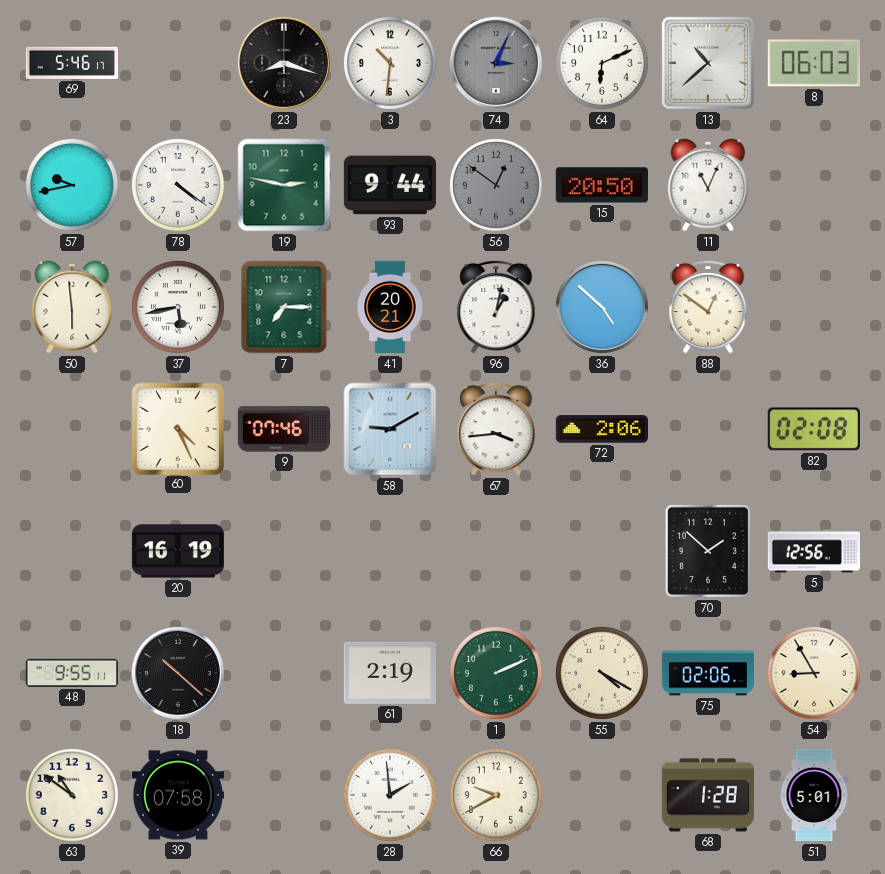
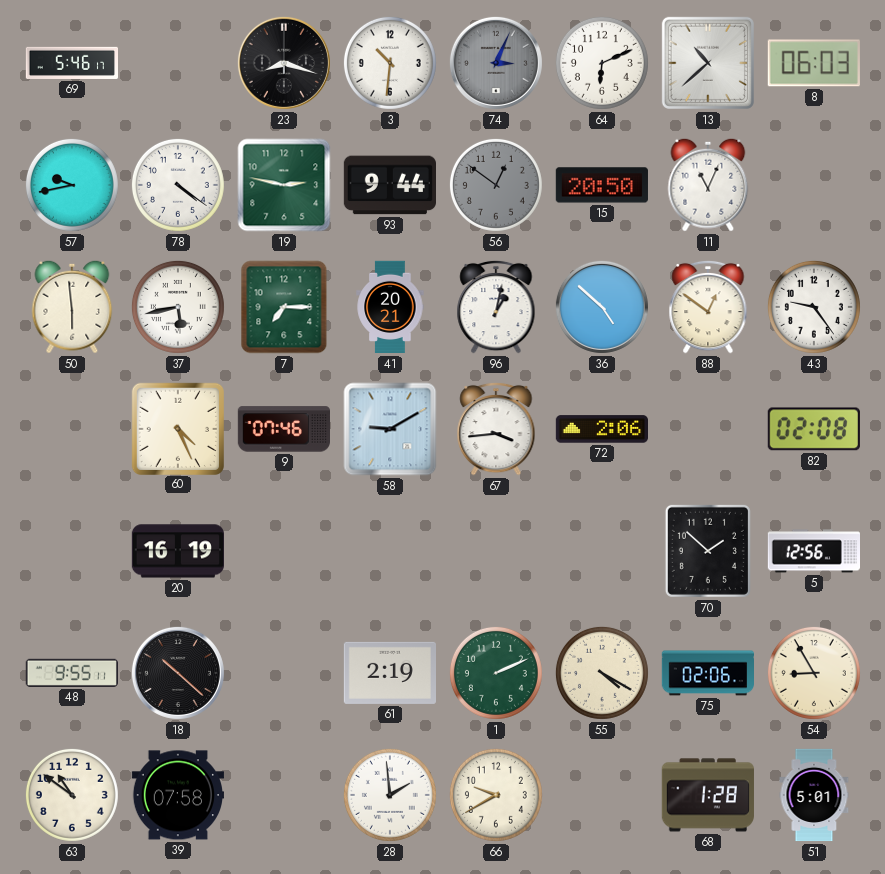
43: none -> 9:24 (814, 307)
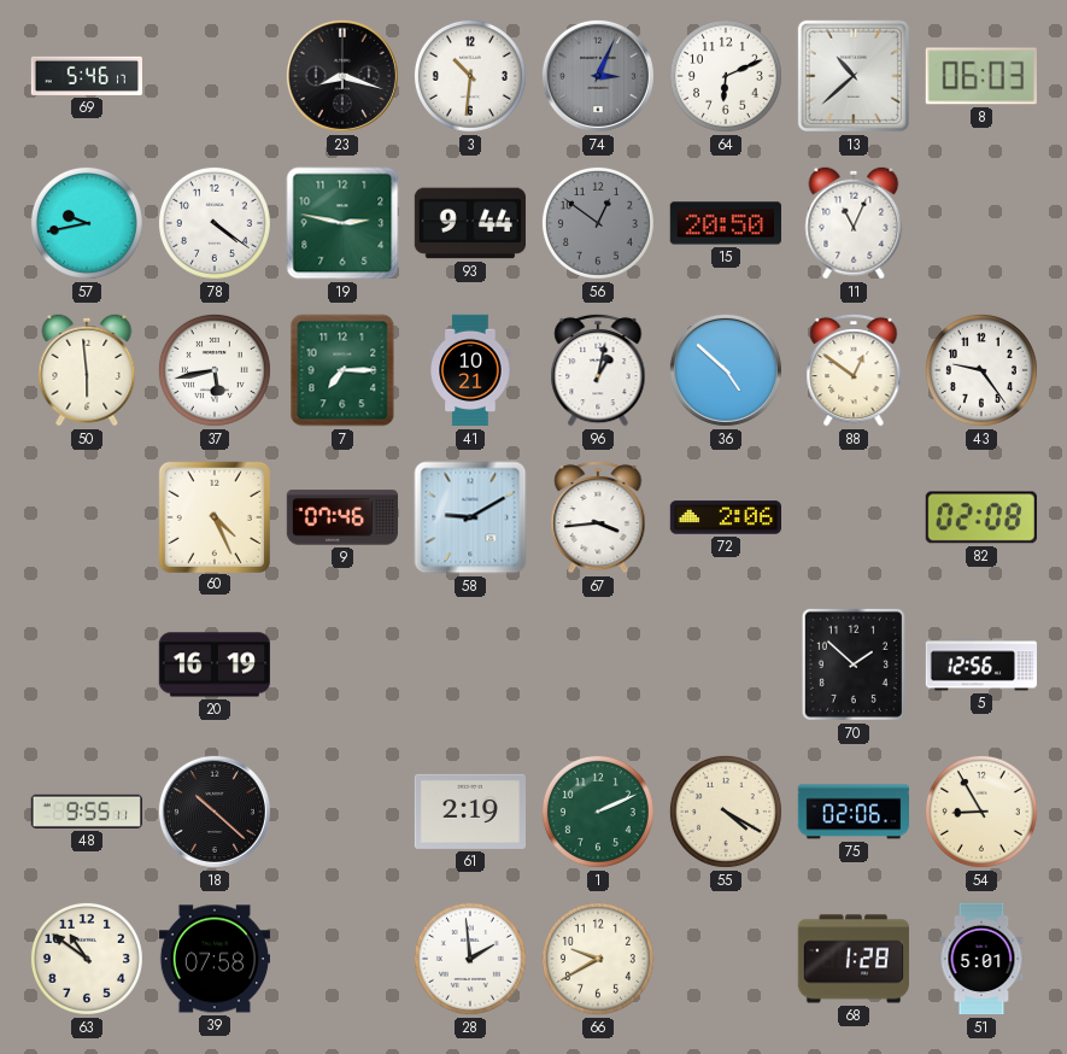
41: 20:21 -> 10:21 (470, 370)
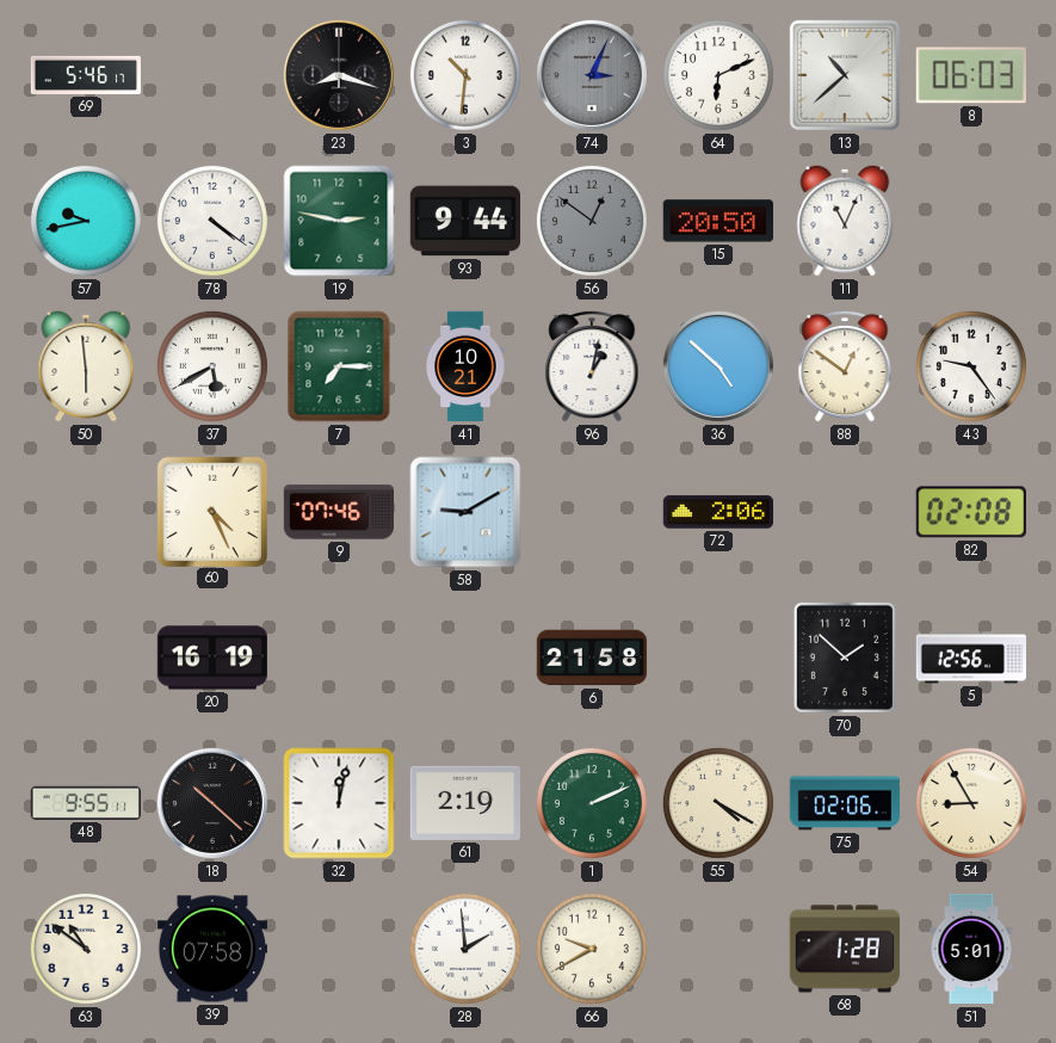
37: 5:43 -> 5:40 (212, 366)
67: 3:44 -> none (598, 517)
6: none -> 21:58 (592, 658)
32: none -> 12:02 (339, 803)
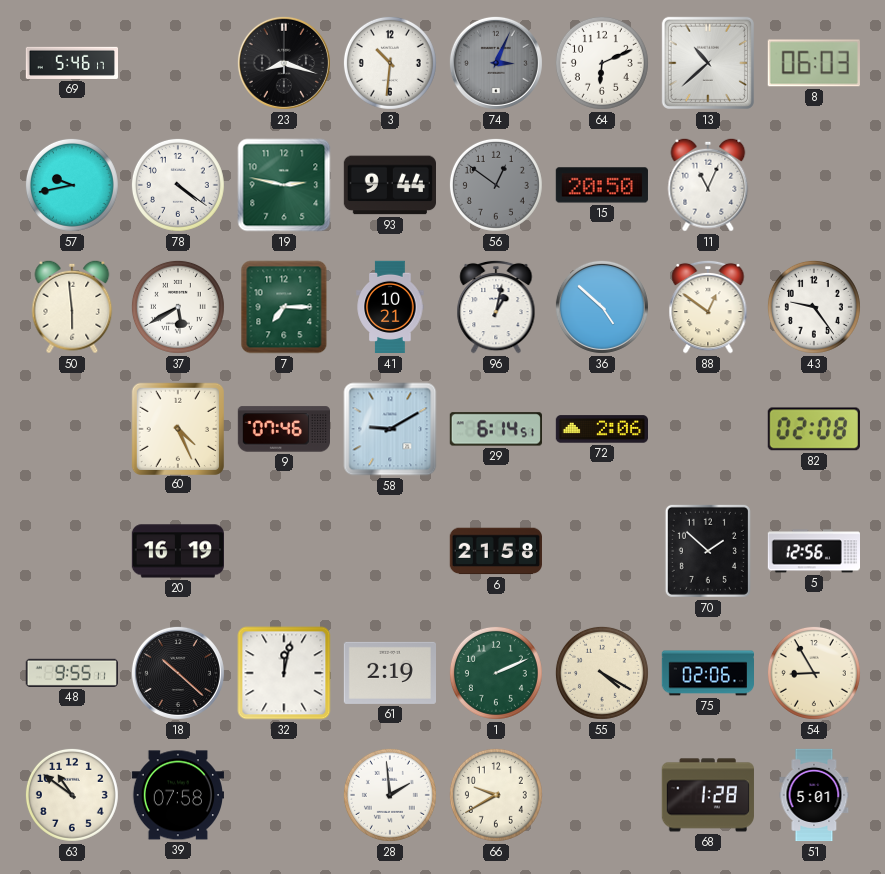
29: none -> 6:14 (496, 429)
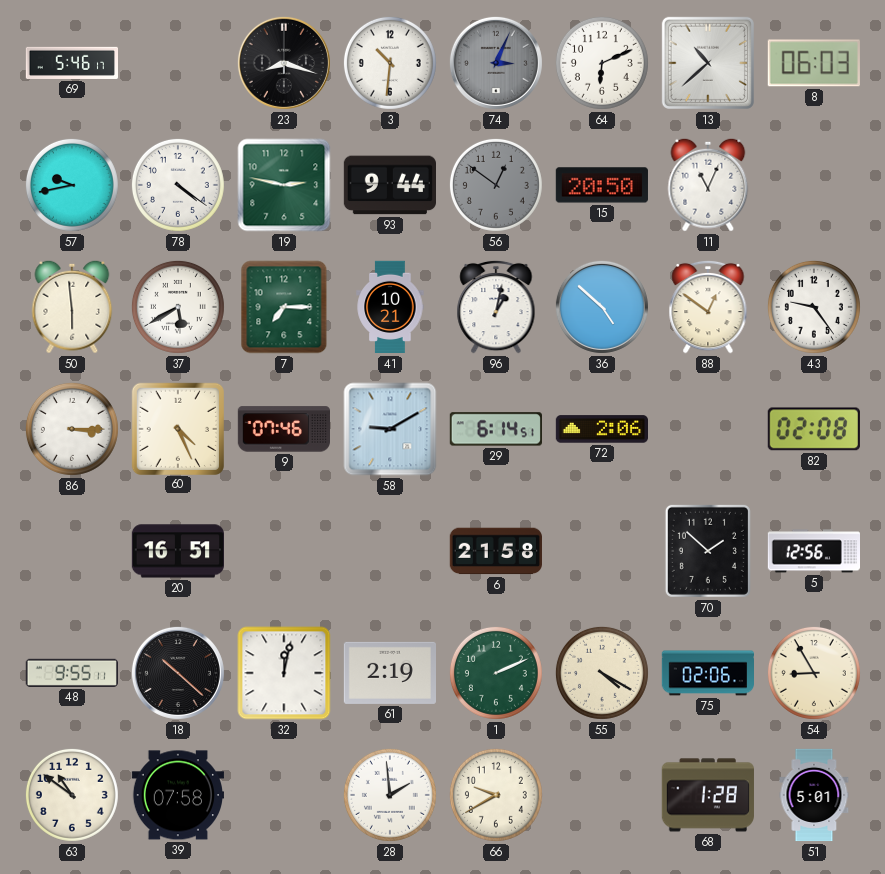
86: none -> 3:15 (72, 429)
20: 16:19 -> 16:51 (177, 551)
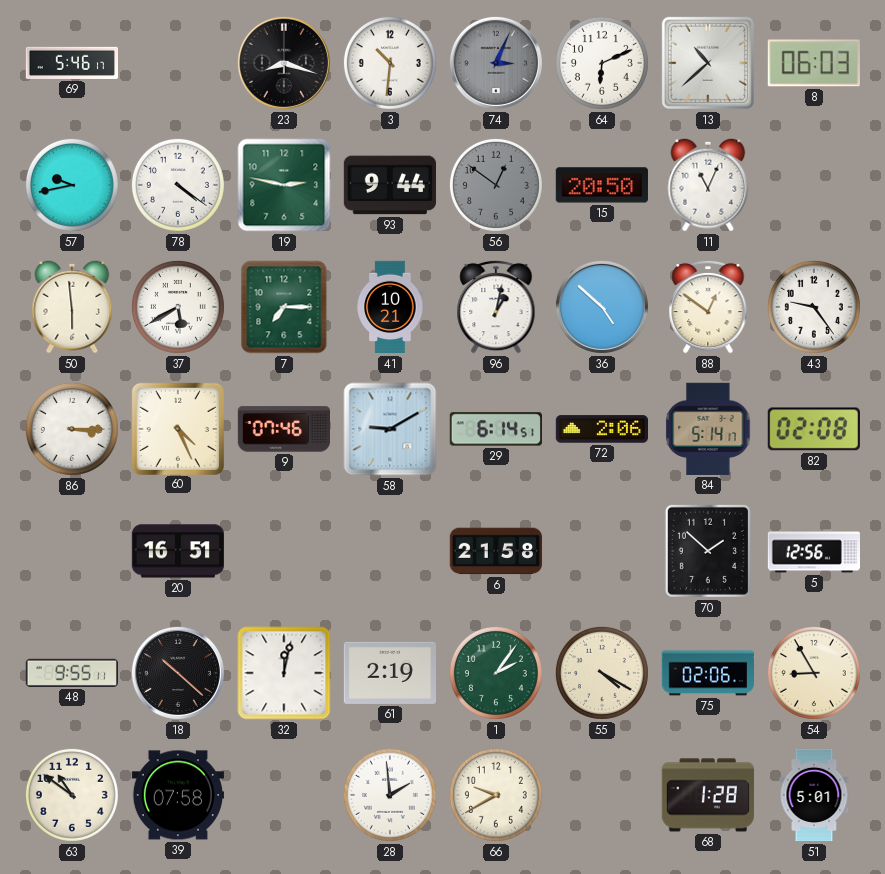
84: none -> 5:14 (708, 429)
1: 2:11 -> 2:06 (496, 673)
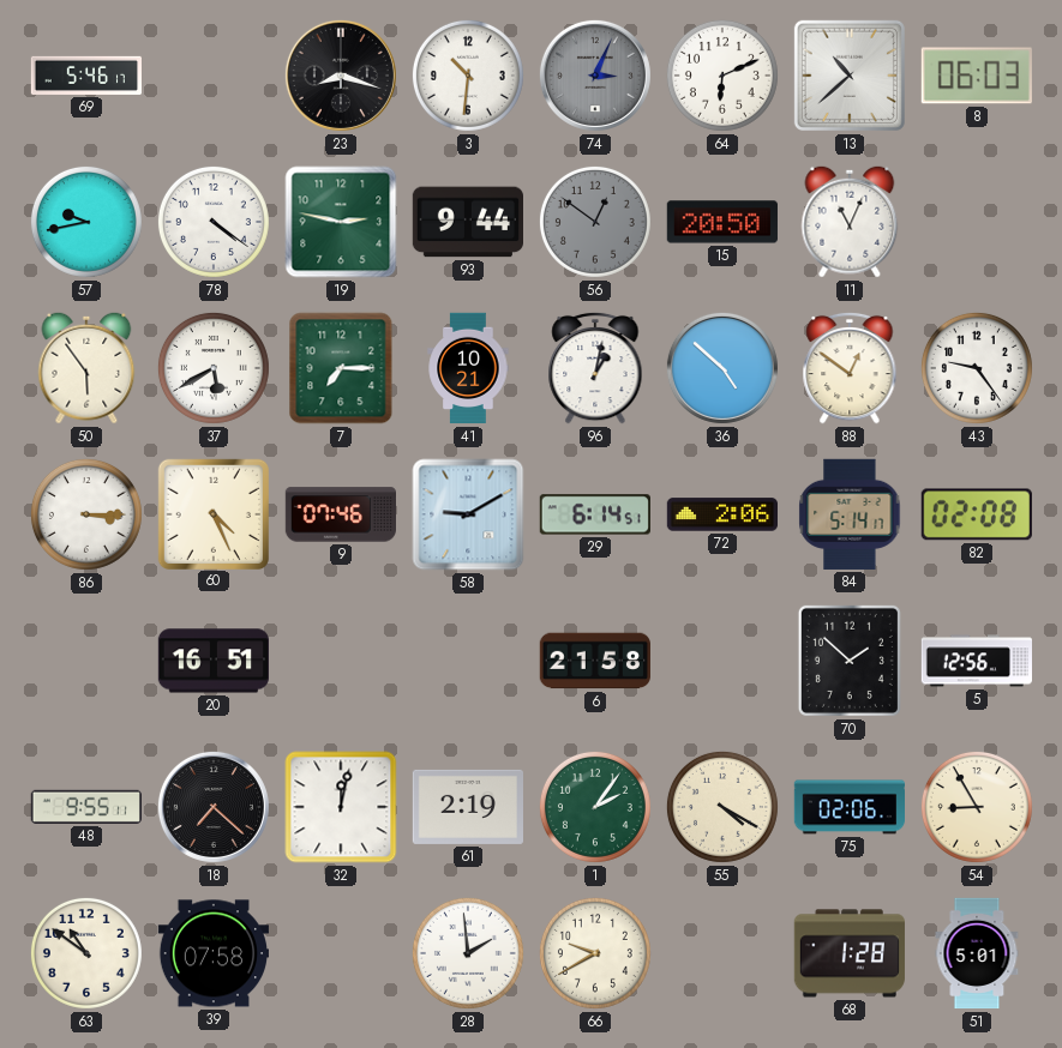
50: 5:59 -> 5:54 (86, 368)
18: 10:22 -> 7:22 (214, 807)
